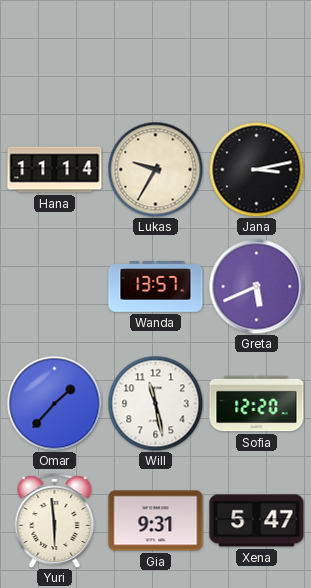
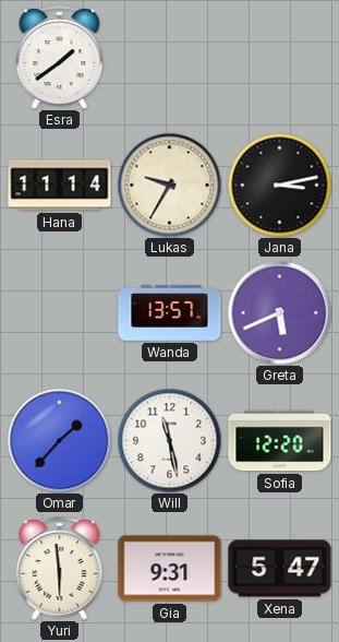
Esra: none -> 1:39 (60, 57)
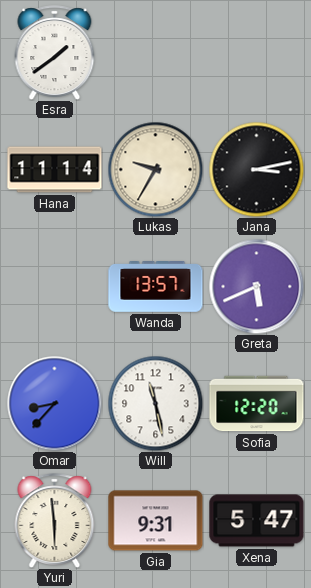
Omar: 1:37 -> 8:37 (54, 403)
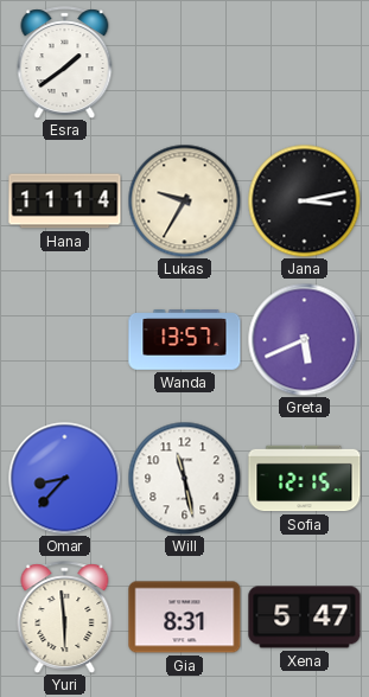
Sofia: 12:20 -> 12:15 (305, 479)
Gia: 9:31 -> 8:31 (185, 618)
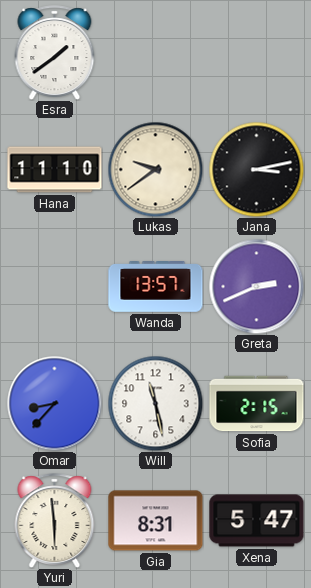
Hana: 11:14 -> 11:10 (55, 170)
Lukas: 9:35 -> 9:39 (155, 169)
Greta: 5:41 -> 2:41 (256, 286)
Sofia: 12:15 -> 2:15 (257, 404)
